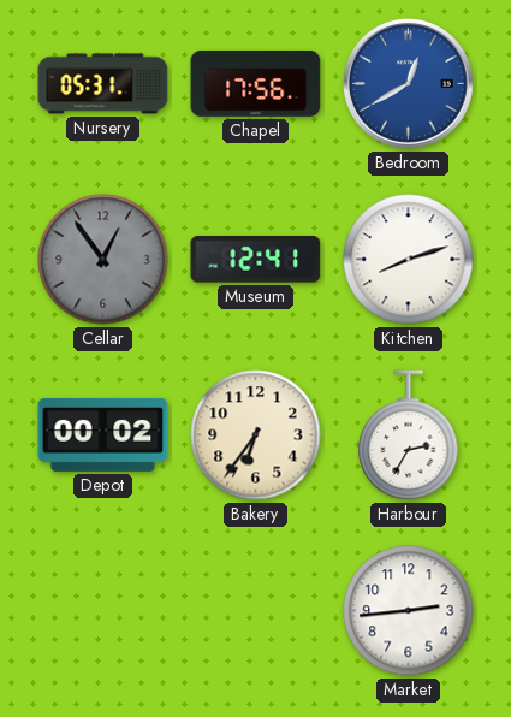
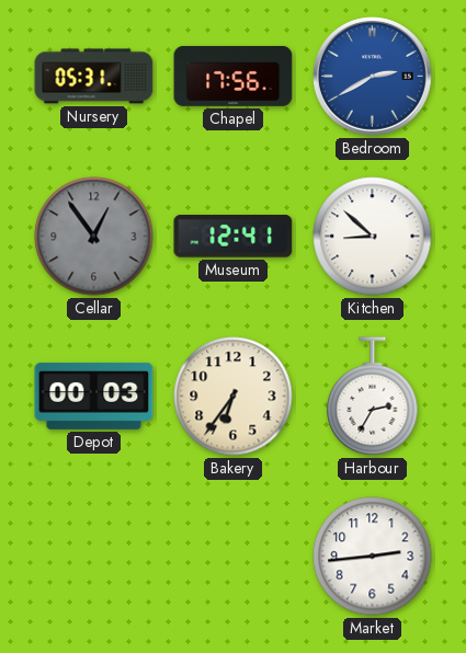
Bedroom: 12:40 -> 2:40 (372, 76)
Kitchen: 8:12 -> 8:52 (373, 237)
Depot: 00:02 -> 00:03 (94, 396)
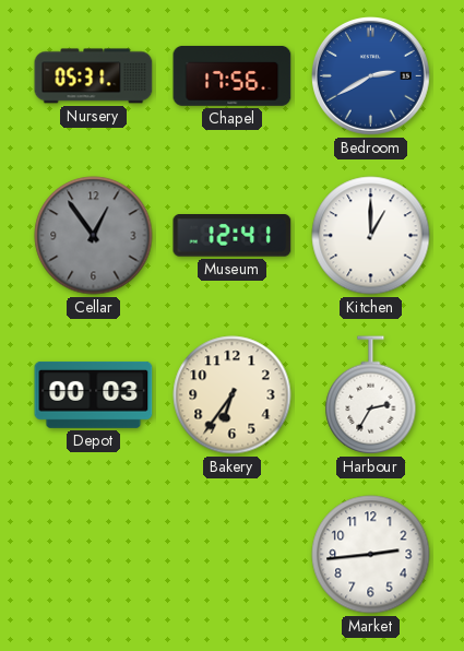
Kitchen: 8:52 -> 1:00 (371, 236)
